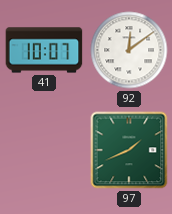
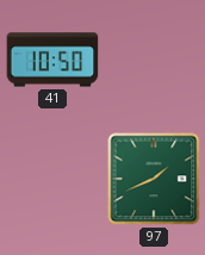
41: 10:07 -> 10:50 (52, 60)
92: 12:09 -> none (129, 50)
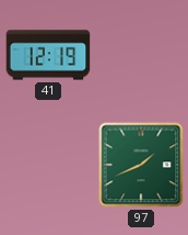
41: 10:50 -> 12:19 (48, 55)
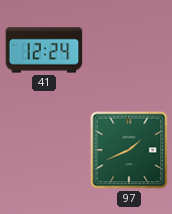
41: 12:19 -> 12:24 (44, 50)
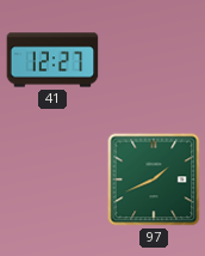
41: 12:24 -> 12:27 (52, 60)
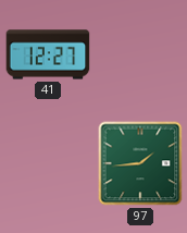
97: 1:41 -> 1:44 (140, 163)
